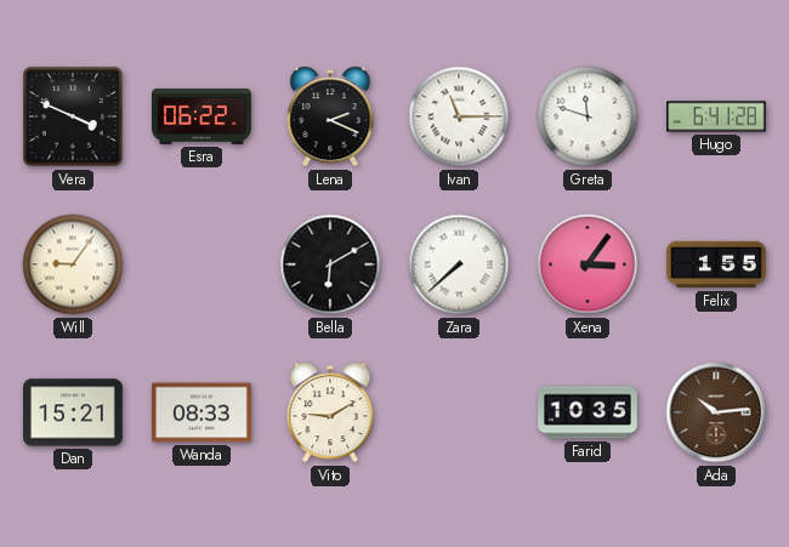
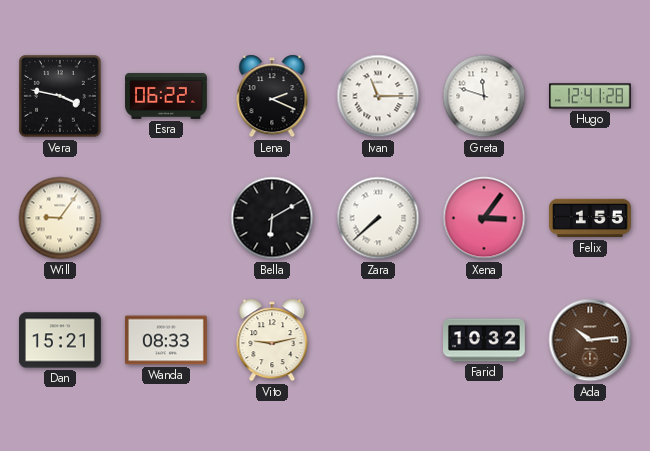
Vera: 3:49 -> 3:47 (61, 97)
Hugo: 6:41 -> 12:41 (591, 96)
Vito: 9:10 -> 9:13 (272, 340)
Farid: 10:35 -> 10:32 (485, 340)
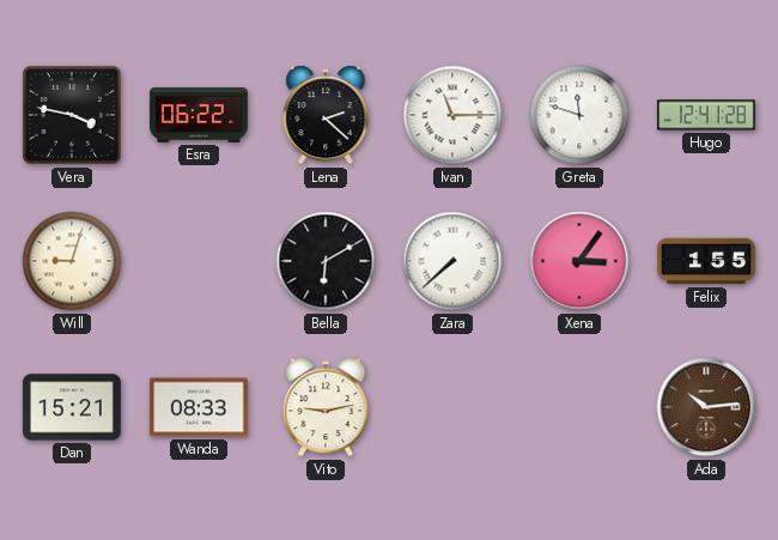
Lena: 2:19 -> 2:22 (326, 115)
Will: 9:06 -> 9:03 (72, 261)
Farid: 10:32 -> none (485, 340)
